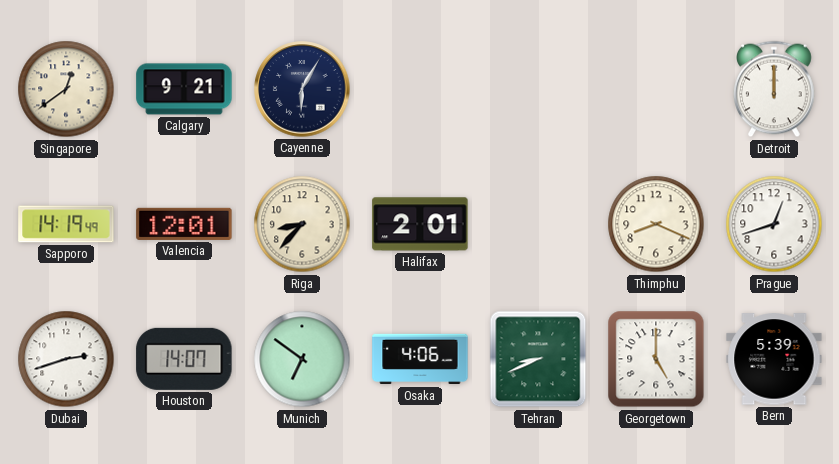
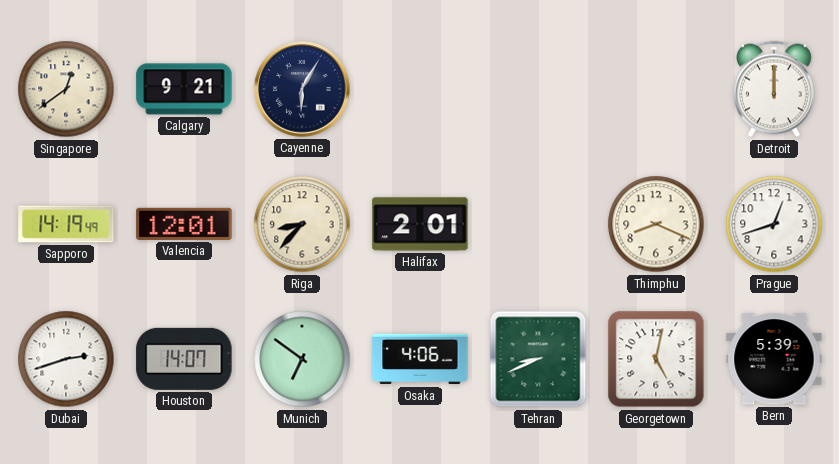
Georgetown: 5:00 -> 5:02 (656, 359)
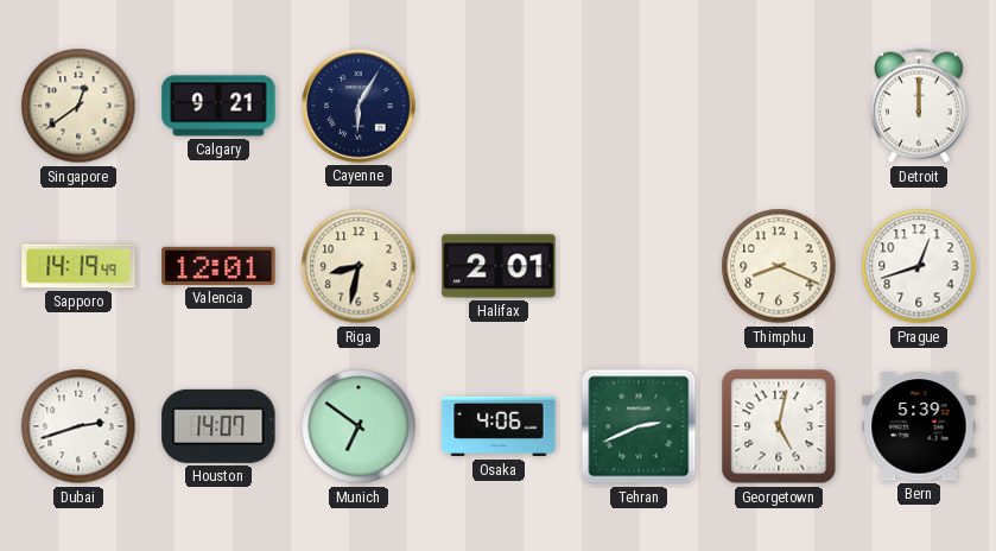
Riga: 8:37 -> 8:32 (359, 266)
Tehran: 8:41 -> 2:41 (639, 426)
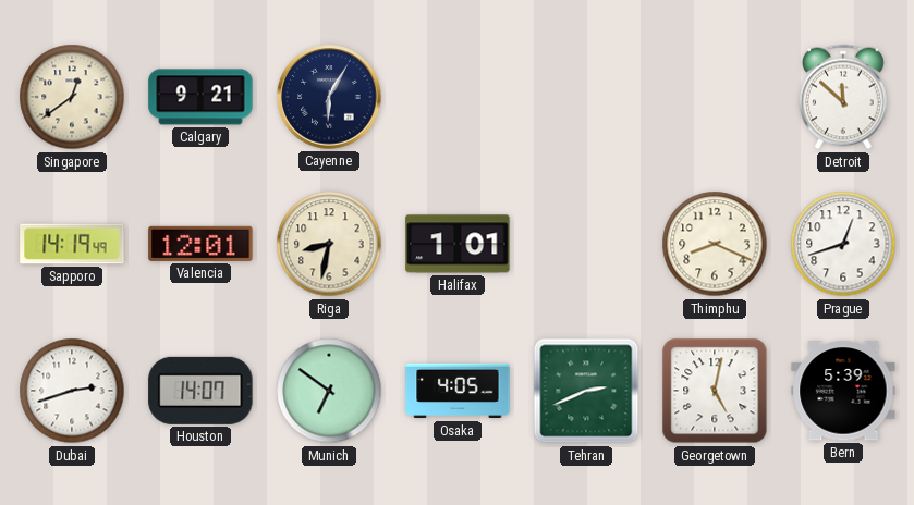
Detroit: 12:00 -> 11:52 (844, 97)
Halifax: 2:01 -> 1:01 (458, 244)
Osaka: 4:06 -> 4:05 (458, 391)
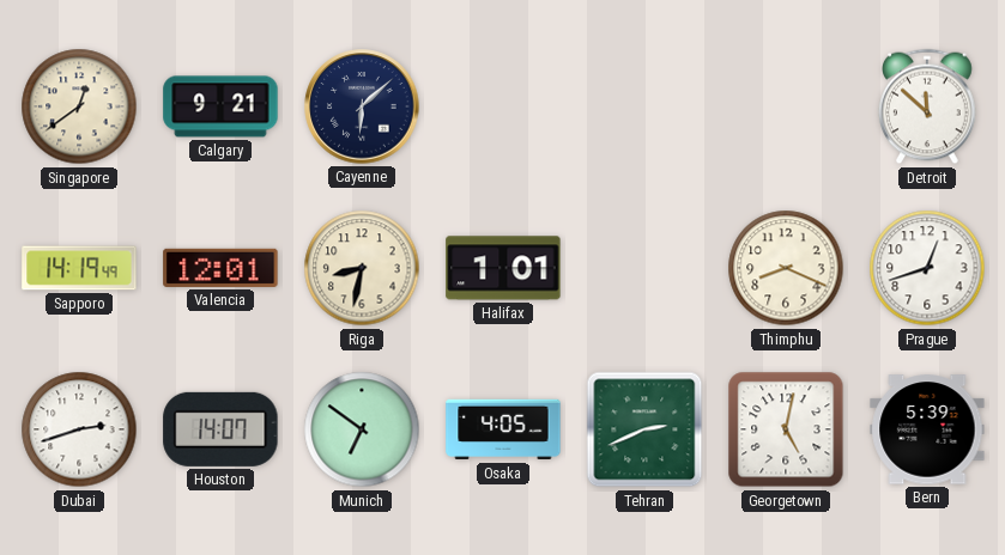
Cayenne: 6:05 -> 6:08 (362, 106)
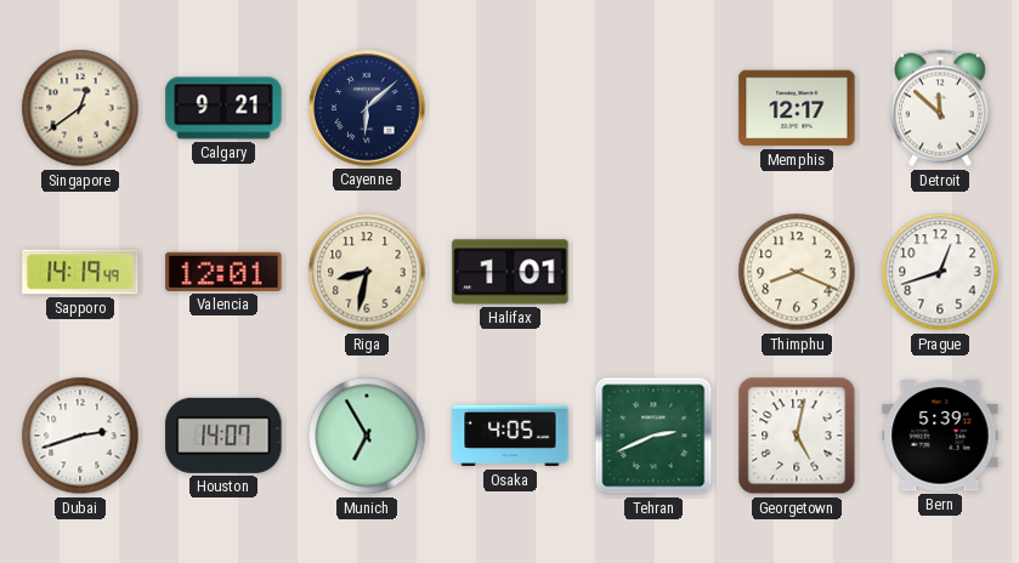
Memphis: none -> 12:17 (797, 108)
Munich: 6:51 -> 6:55 (367, 436)
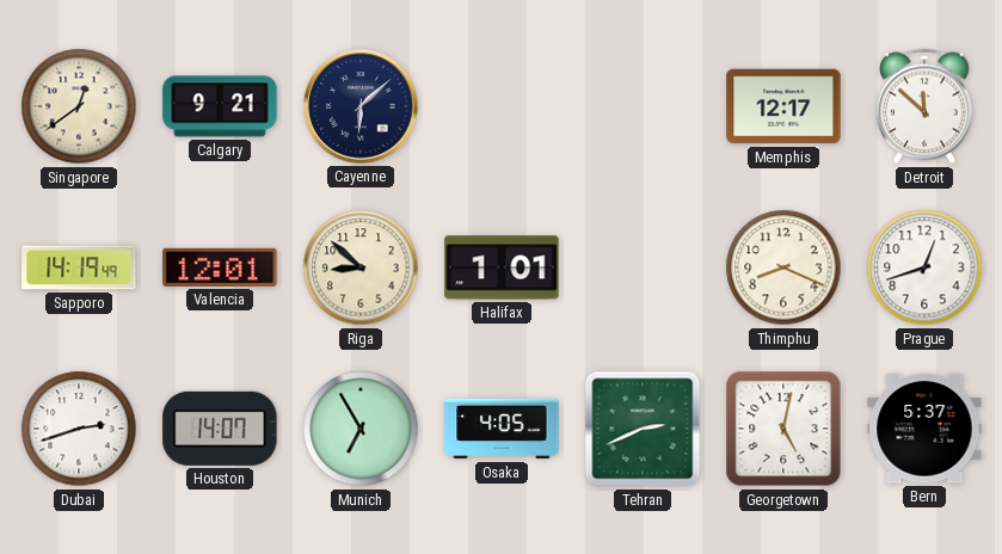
Riga: 8:32 -> 8:52 (361, 267)
Bern: 5:39 -> 5:37 (924, 429)
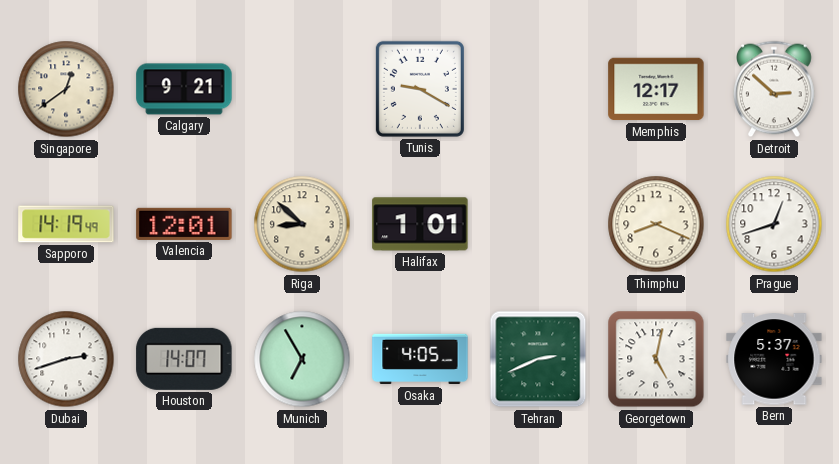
Cayenne: 6:08 -> none (361, 106)
Tunis: none -> 9:20 (420, 89)
Detroit: 11:52 -> 2:52 (775, 89)
